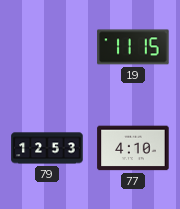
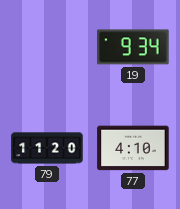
19: 11:15 -> 9:34 (133, 47)
79: 12:53 -> 11:20 (47, 148)
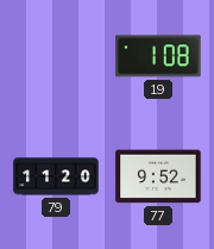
19: 9:34 -> 1:08 (158, 56)
77: 4:10 -> 9:52 (158, 176)
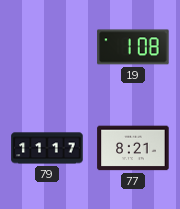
79: 11:20 -> 11:17 (47, 148)
77: 9:52 -> 8:21 (133, 148)
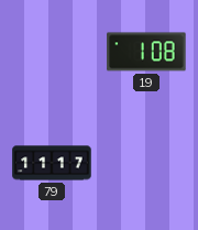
77: 8:21 -> none (133, 148)
